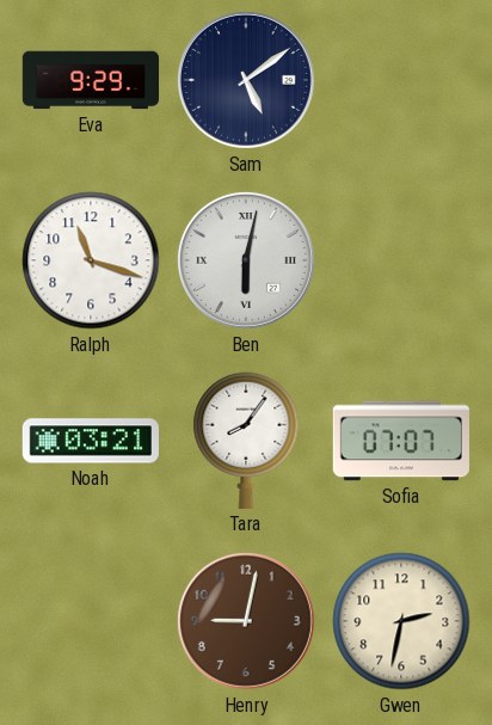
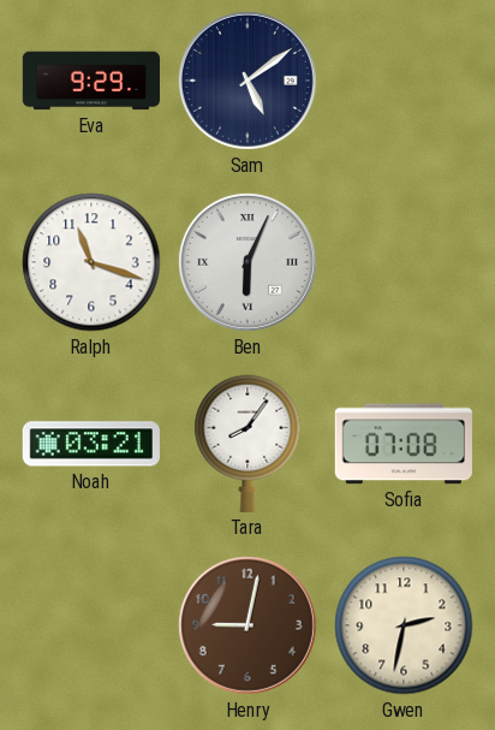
Ben: 6:02 -> 6:04 (247, 262)
Sofia: 07:07 -> 07:08 (404, 444)
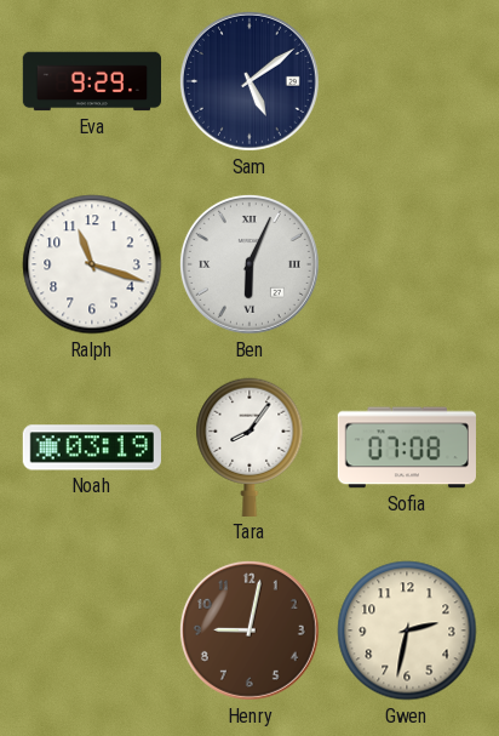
Noah: 03:21 -> 03:19 (92, 447)
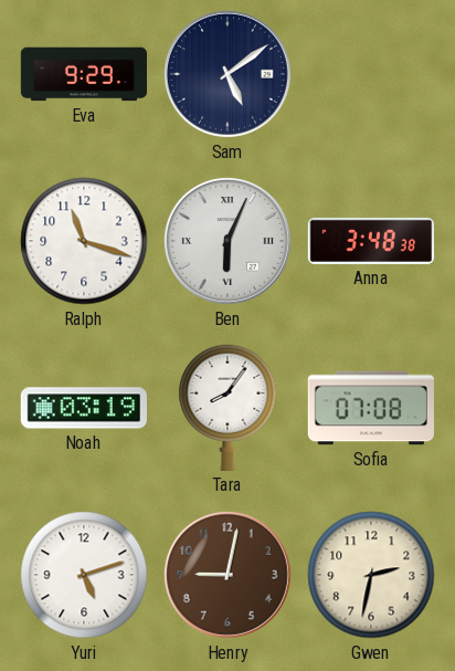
Anna: none -> 3:48 (370, 241)
Yuri: none -> 5:12 (84, 575)
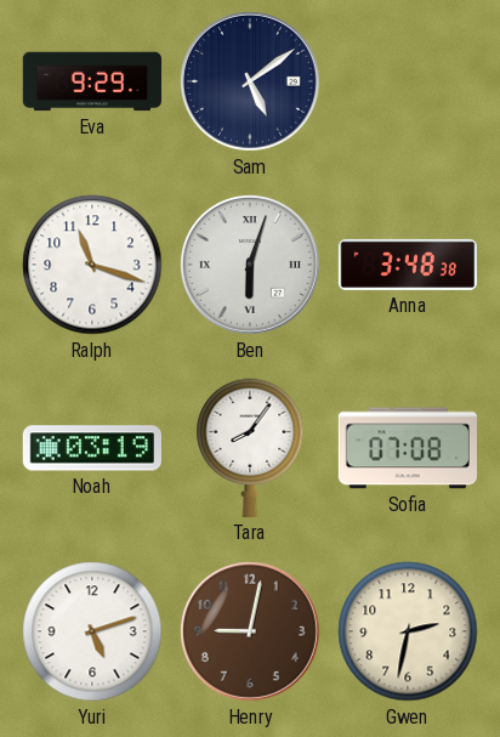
Ben: 6:04 -> 6:03 (250, 265)
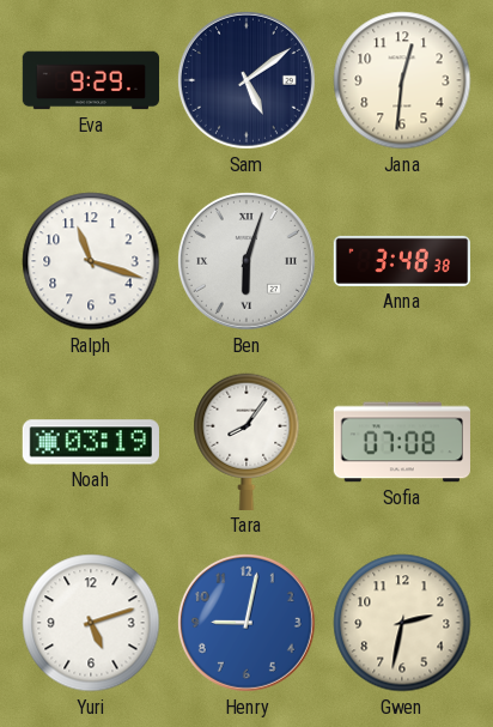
Jana: none -> 12:31 (402, 80)
Henry dial: brown -> blue (246, 623)
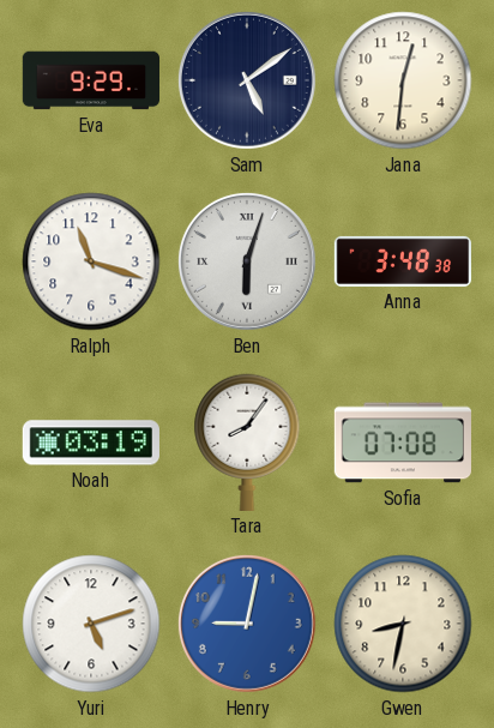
Gwen: 2:32 -> 8:32 (403, 624)
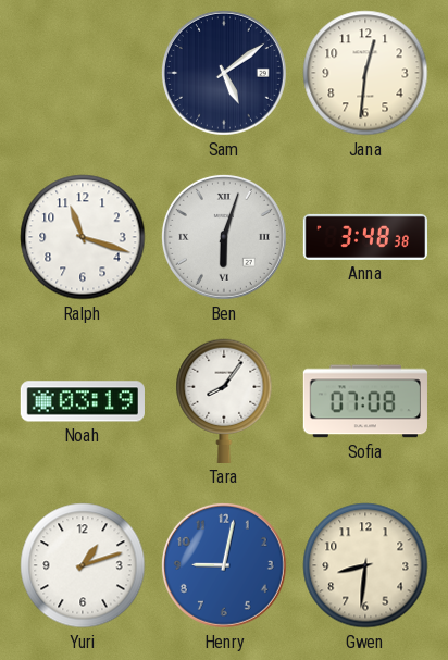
Eva: 9:29 -> none (90, 80)
Yuri: 5:12 -> 1:12 (83, 565)
Gwen: 8:32 -> 8:31 (365, 565)
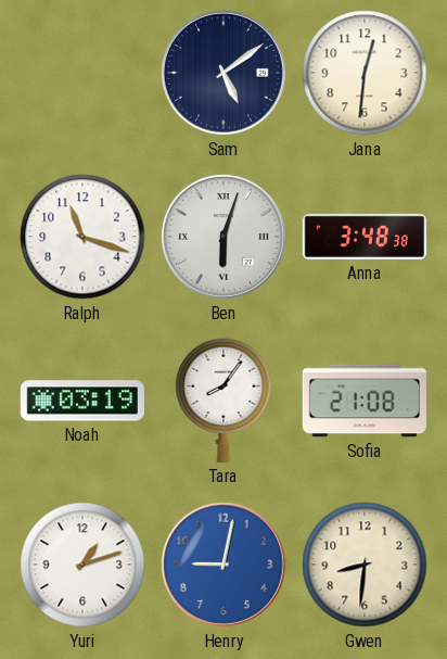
Sofia: 07:08 -> 21:08 (365, 401)
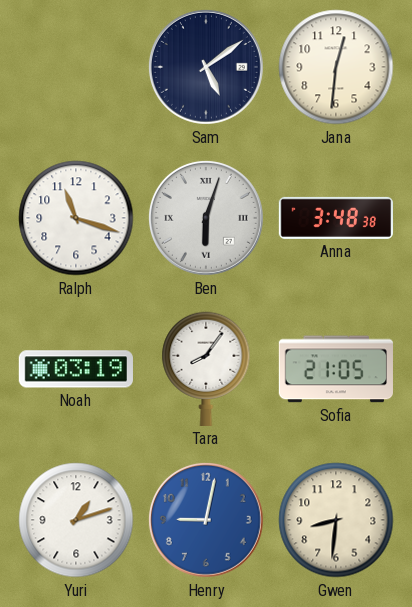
Sofia: 21:08 -> 21:05 (336, 369)
